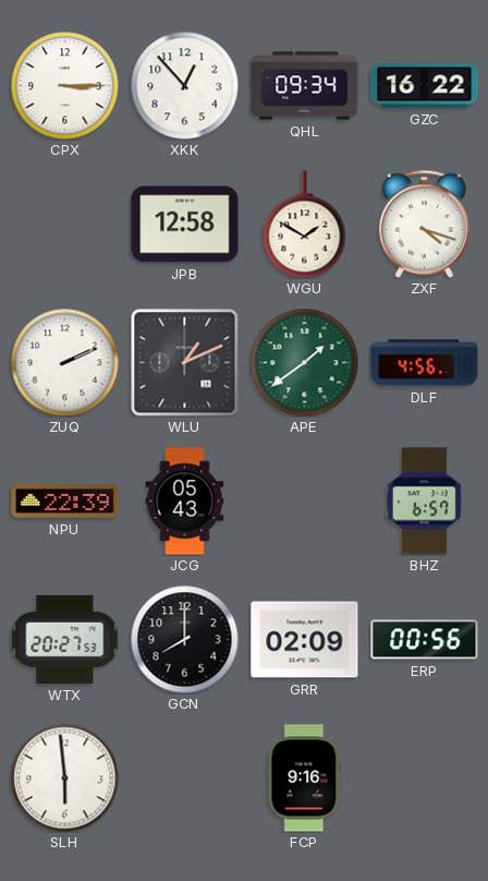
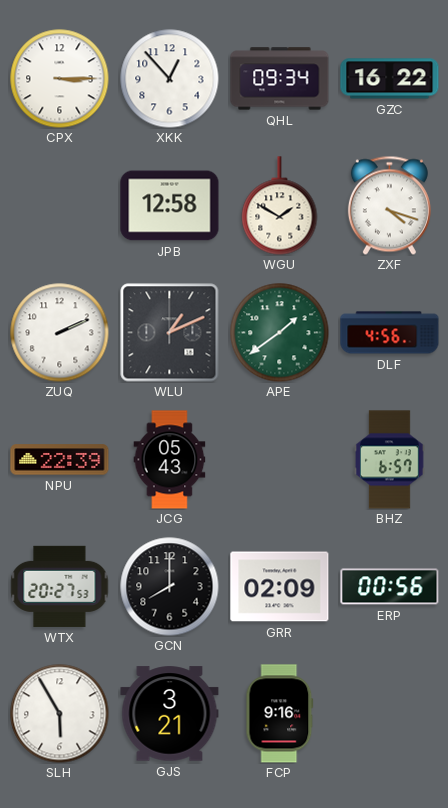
SLH: 5:59 -> 5:55 (60, 714)
GJS: none -> 3:21 (170, 714)
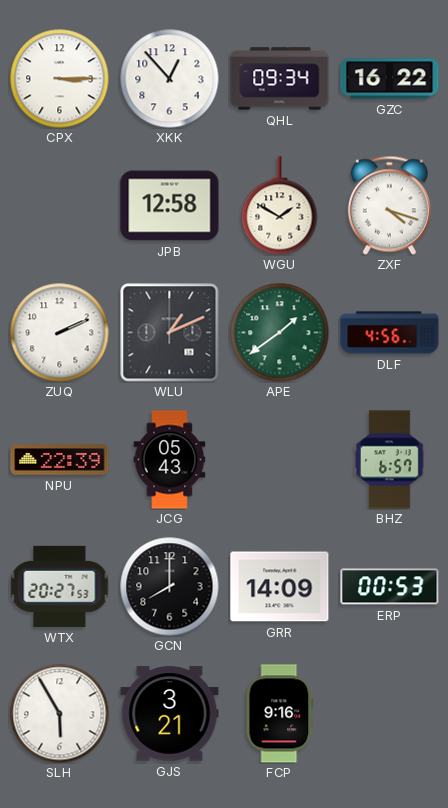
GRR: 02:09 -> 14:09 (280, 587)
ERP: 00:56 -> 00:53 (390, 587)
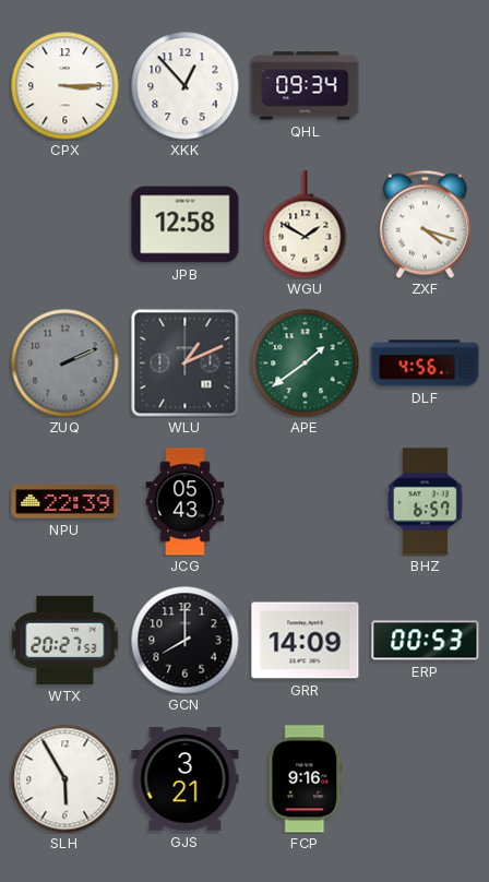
GZC: 16:22 -> none (390, 79)
ZUQ dial: white -> grey (65, 363)
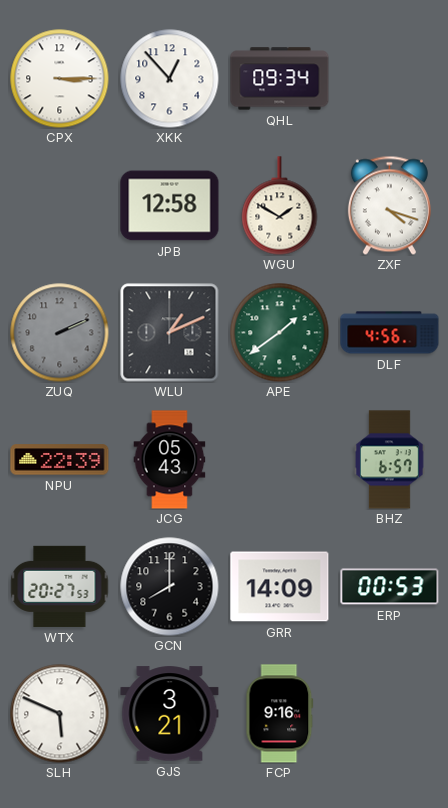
SLH: 5:55 -> 5:49 (60, 714)
